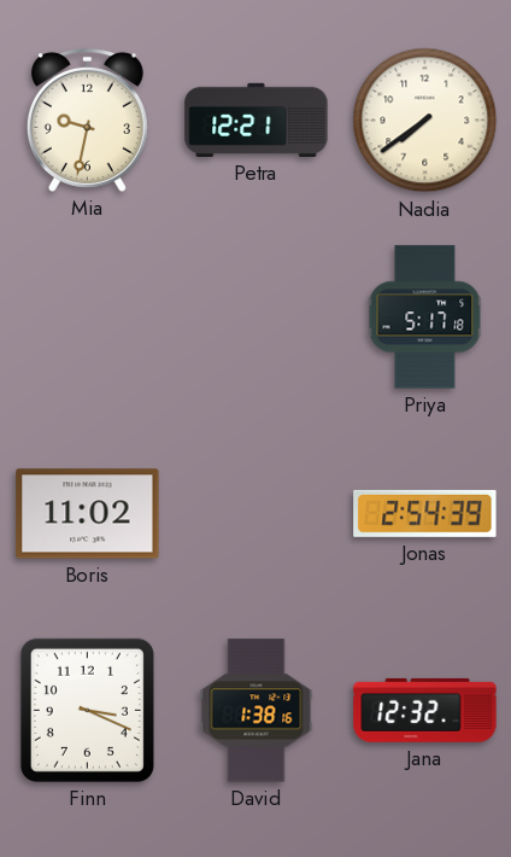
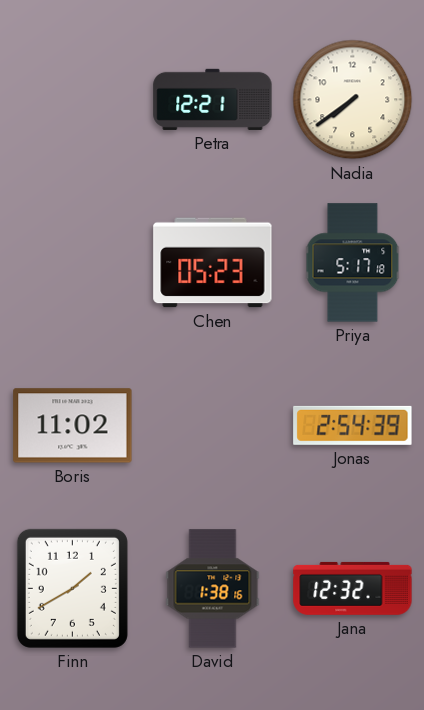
Mia: 9:32 -> none (87, 119)
Chen: none -> 05:23 (213, 263)
Finn: 3:19 -> 1:40 (72, 588)
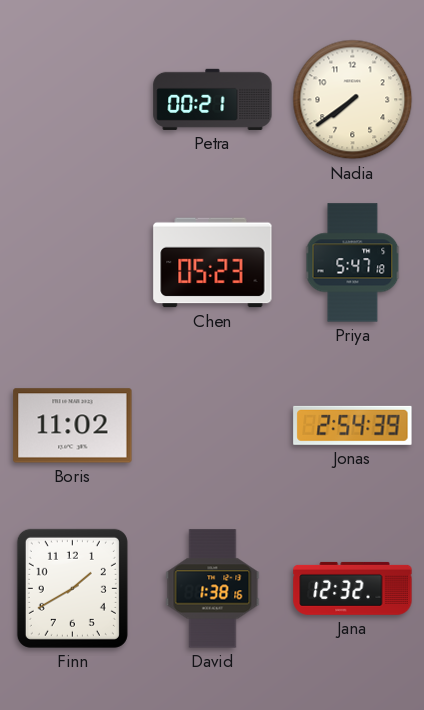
Petra: 12:21 -> 00:21 (213, 99)
Priya: 5:17 -> 5:47 (353, 263)
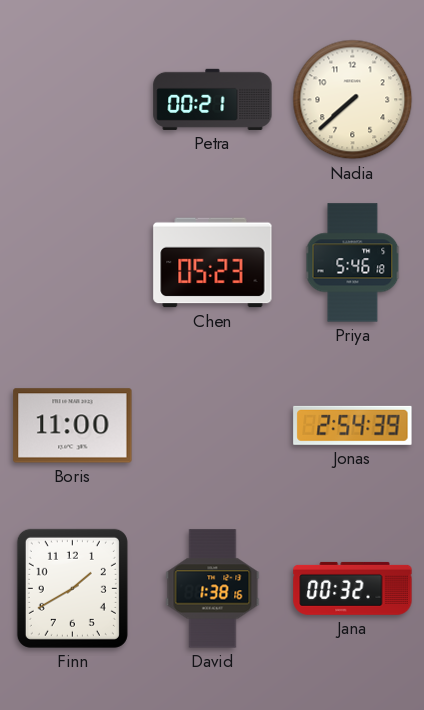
Nadia: 7:39 -> 7:38 (353, 100)
Priya: 5:47 -> 5:46 (353, 263)
Boris: 11:02 -> 11:00 (73, 426)
Jana: 12:32 -> 00:32 (353, 588)
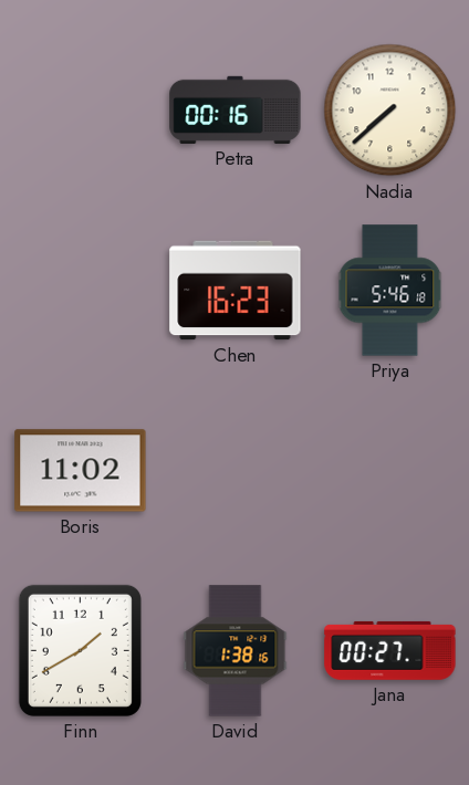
Petra: 00:21 -> 00:16 (236, 109)
Chen: 05:23 -> 16:23 (236, 291)
Boris: 11:00 -> 11:02 (81, 471)
Jonas: 2:54 -> none (353, 425)
Jana: 00:32 -> 00:27 (390, 650)
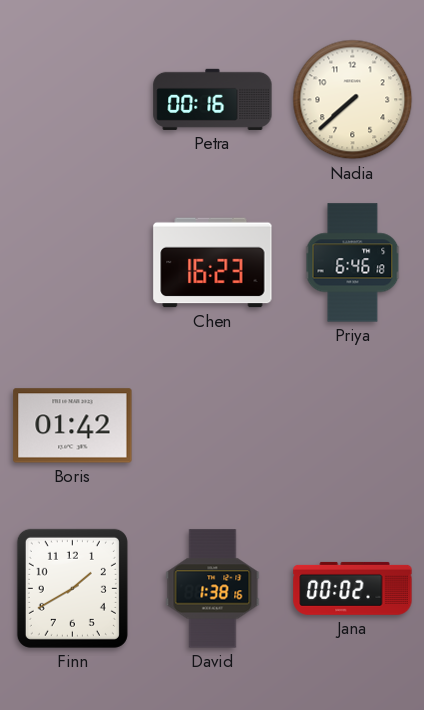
Priya: 5:46 -> 6:46 (353, 263)
Boris: 11:02 -> 01:42 (73, 426)
Jana: 00:27 -> 00:02 (353, 588)
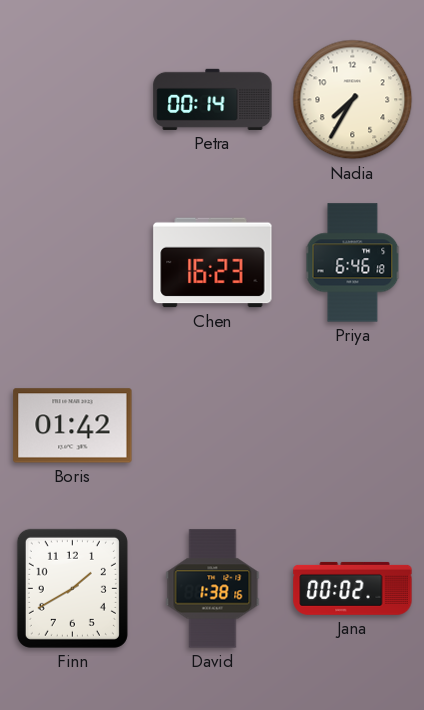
Petra: 00:16 -> 00:14 (213, 99)
Nadia: 7:38 -> 7:35 (353, 100)
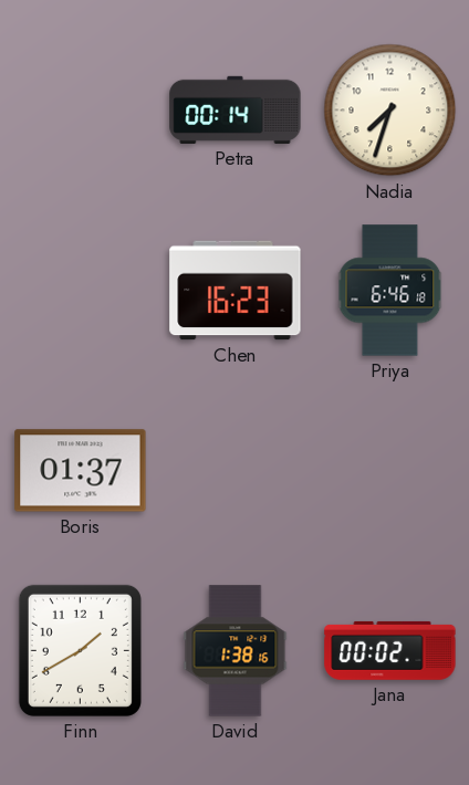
Nadia: 7:35 -> 7:33 (390, 111)
Boris: 01:42 -> 01:37 (81, 471)
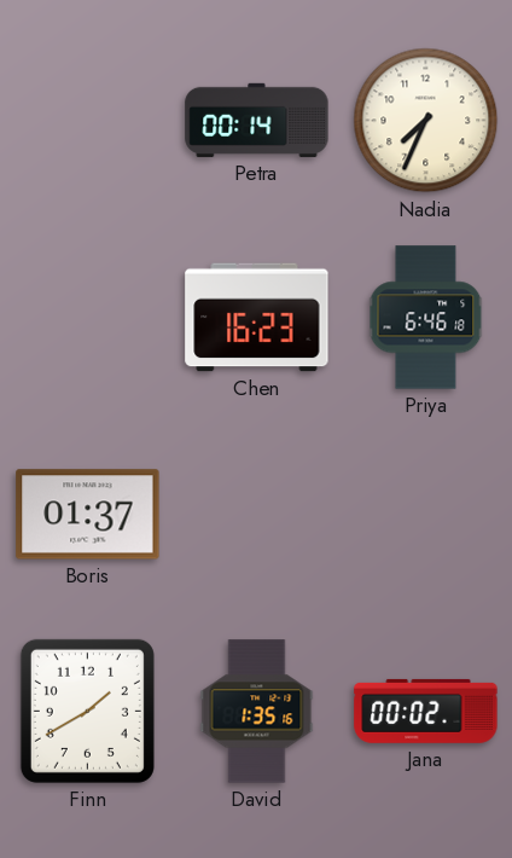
Nadia: 7:33 -> 7:34 (426, 121)
David: 1:38 -> 1:35 (257, 712)
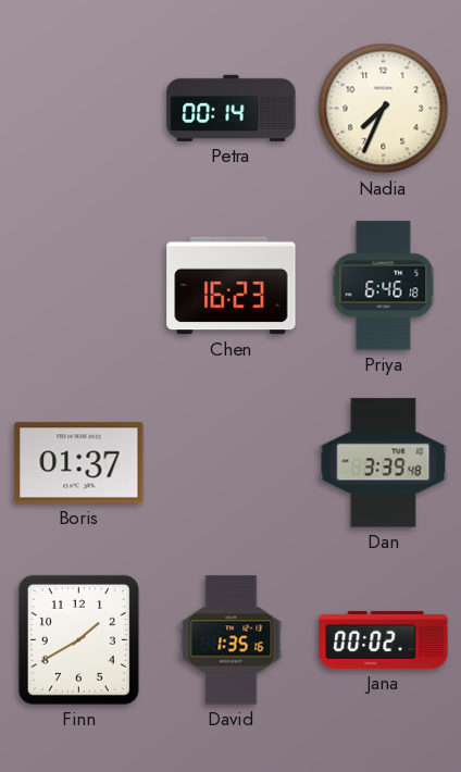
Dan: none -> 3:39 (384, 463)
